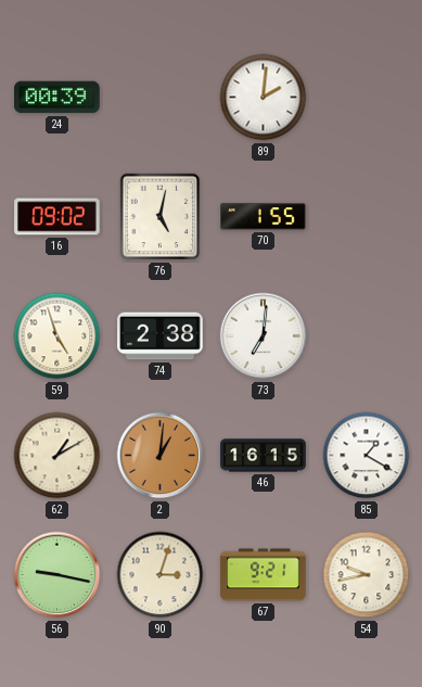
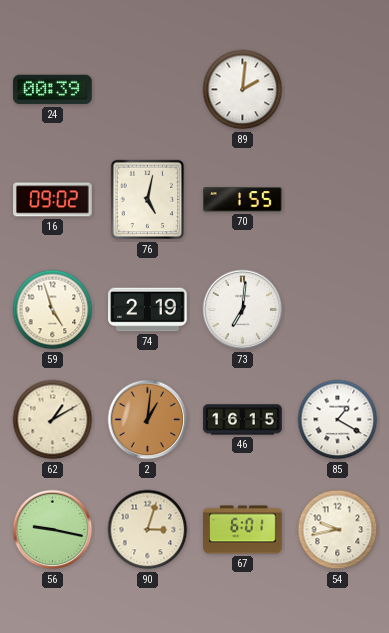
74: 2:38 -> 2:19 (148, 310)
67: 9:21 -> 6:01 (243, 530)
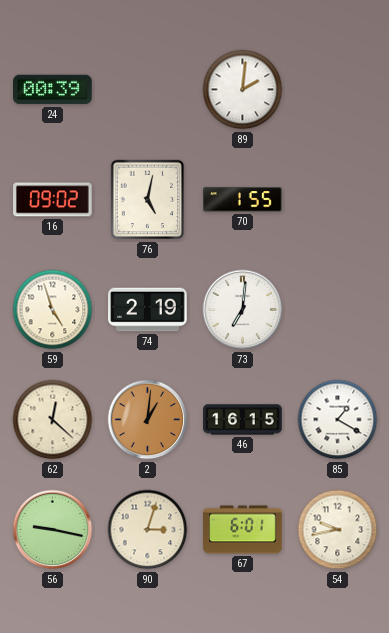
62: 1:10 -> 12:22 (53, 420)
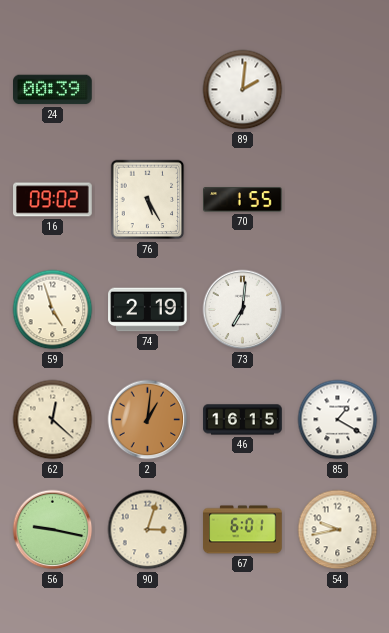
76: 5:02 -> 5:25 (148, 200)
